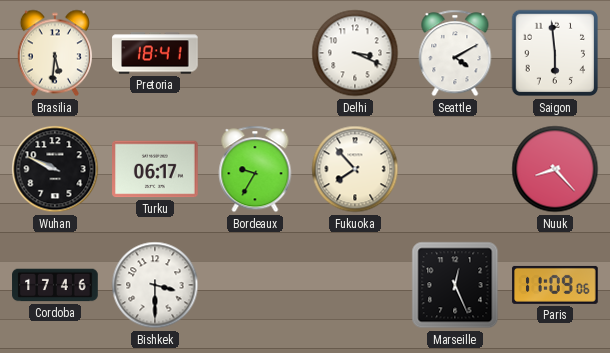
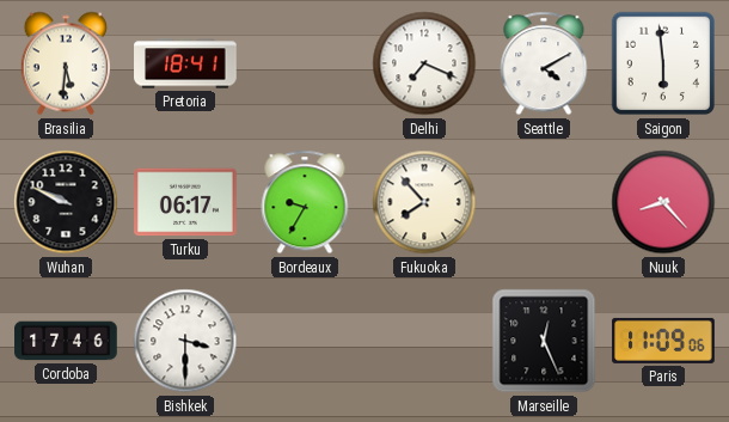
Delhi: 3:19 -> 7:19 (424, 63)
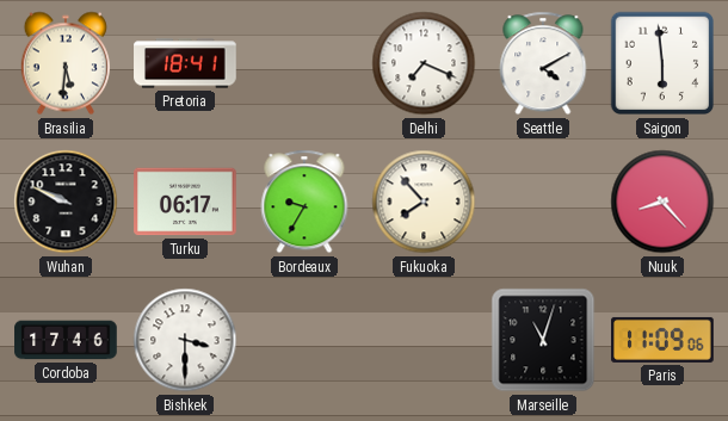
Marseille: 12:26 -> 11:03 (543, 340)
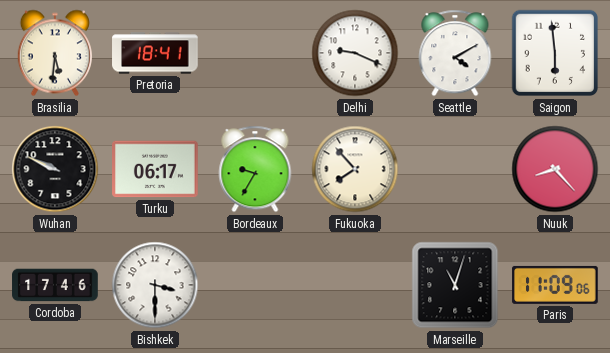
Delhi: 7:19 -> 9:19 (355, 53)
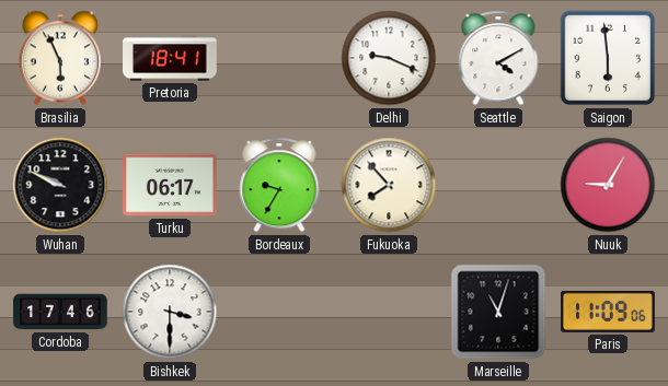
Brasilia: 5:31 -> 5:56 (59, 58)
Nuuk: 8:23 -> 9:05 (608, 185)
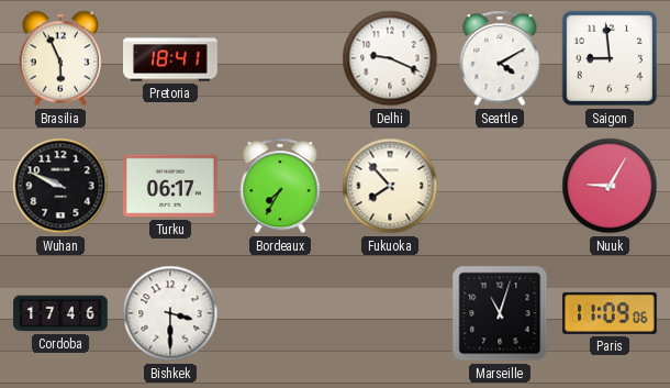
Saigon: 5:59 -> 8:59 (610, 58)
Bordeaux: 9:35 -> 7:35 (280, 186)
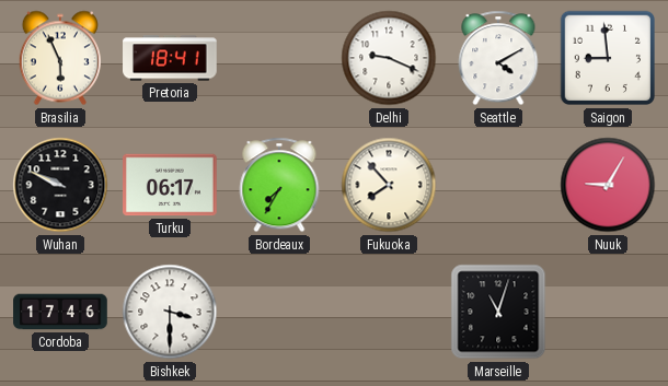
Paris: 11:09 -> none (610, 313)
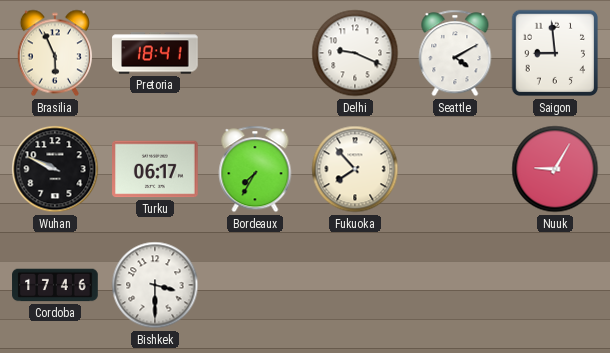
Marseille: 11:03 -> none (498, 312)
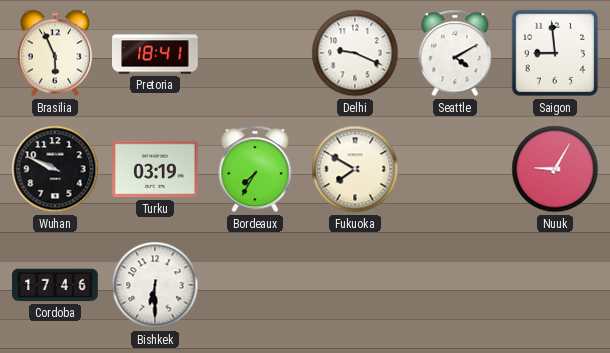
Turku: 06:17 -> 03:19 (155, 169)
Fukuoka: 7:53 -> 7:50 (355, 169)
Bishkek: 3:30 -> 6:30 (155, 285)
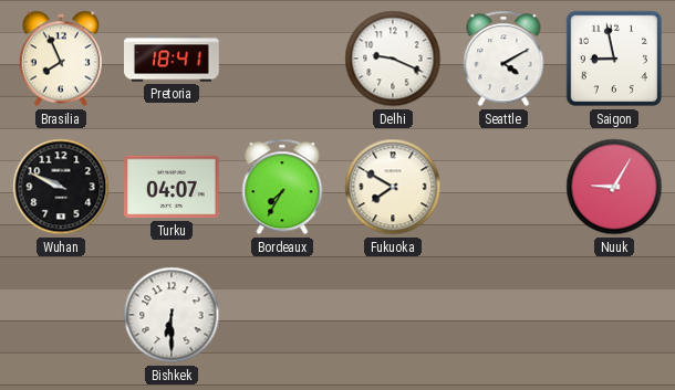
Brasilia: 5:56 -> 7:56 (60, 59)
Saigon: 8:59 -> 8:58 (614, 59)
Turku: 03:19 -> 04:07 (172, 187)
Cordoba: 17:46 -> none (55, 285)
